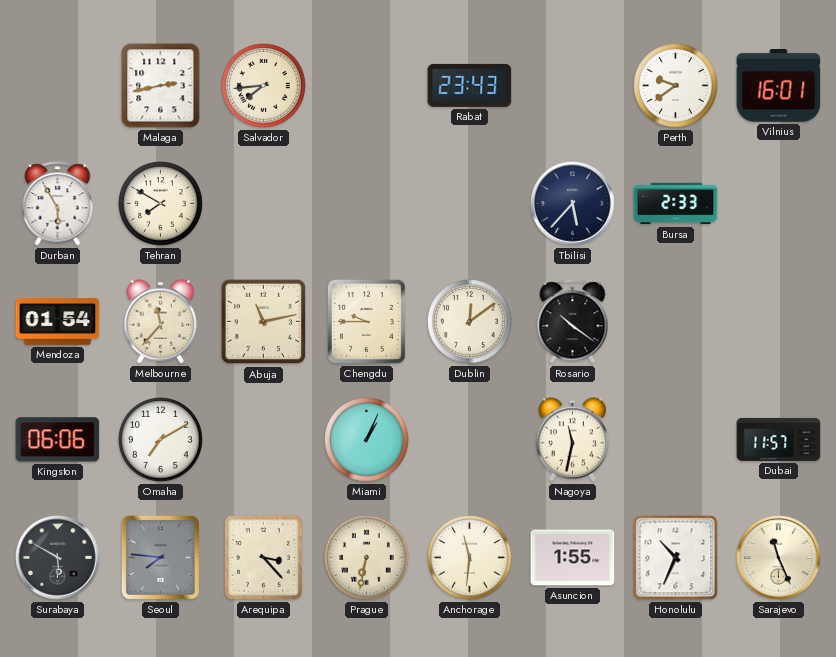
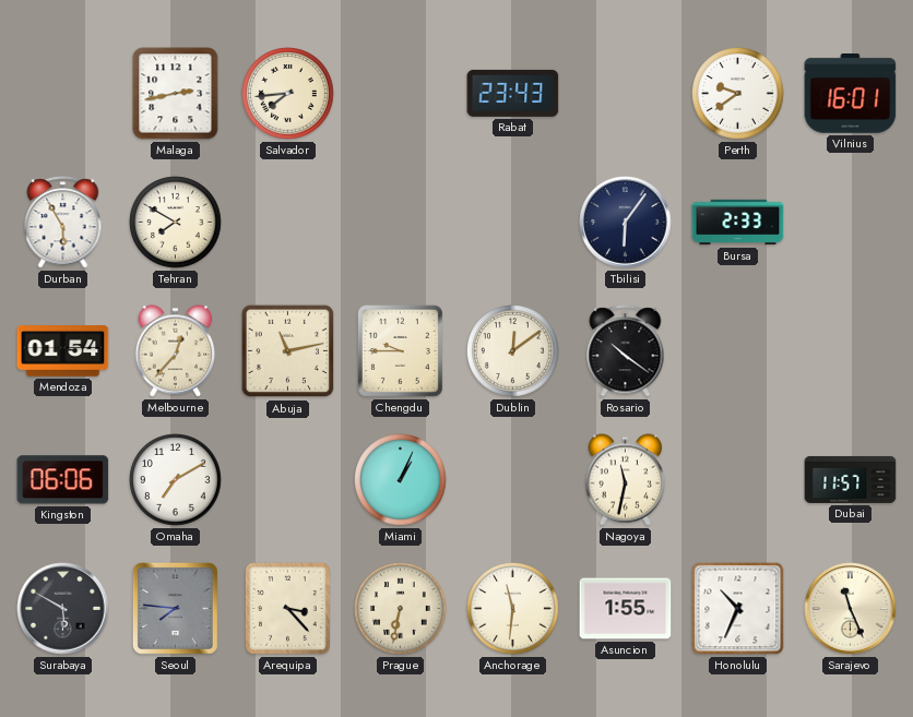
Tbilisi: 5:37 -> 6:06 (626, 223)
Melbourne: 11:37 -> 12:37 (176, 351)
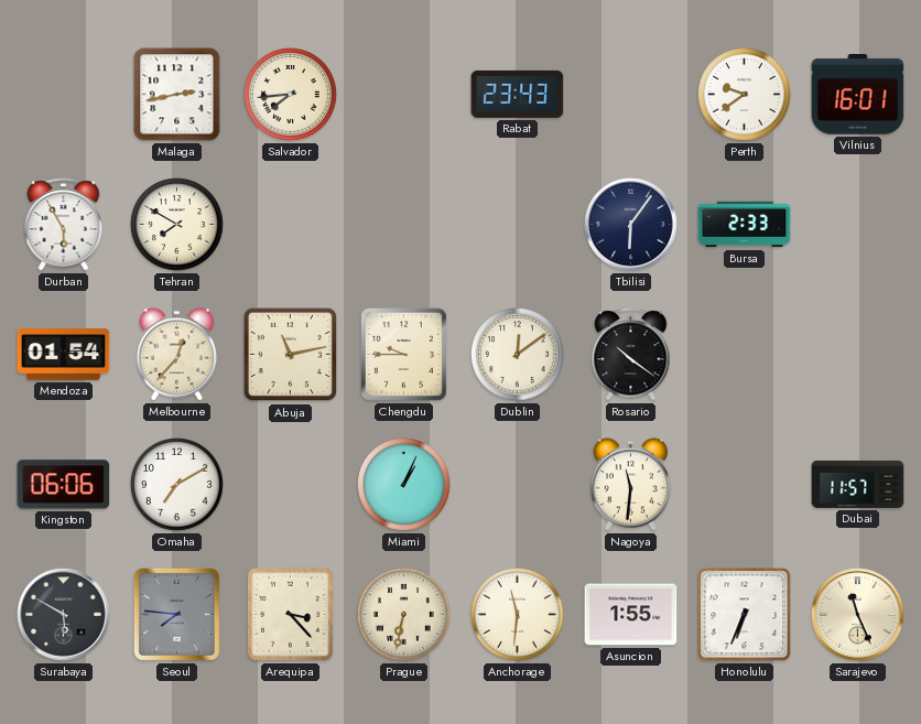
Nagoya: 11:32 -> 11:31 (631, 485)
Honolulu: 10:34 -> 6:34 (745, 615)
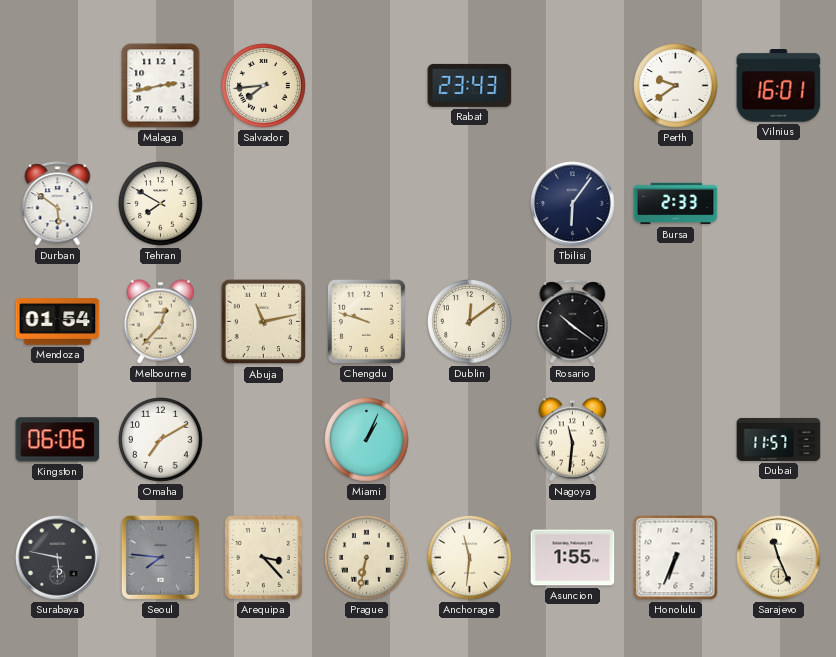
Durban: 5:55 -> 5:51 (58, 204)
Chengdu: 9:45 -> 9:48 (366, 321)
Surabaya: 5:50 -> 5:47 (58, 558)
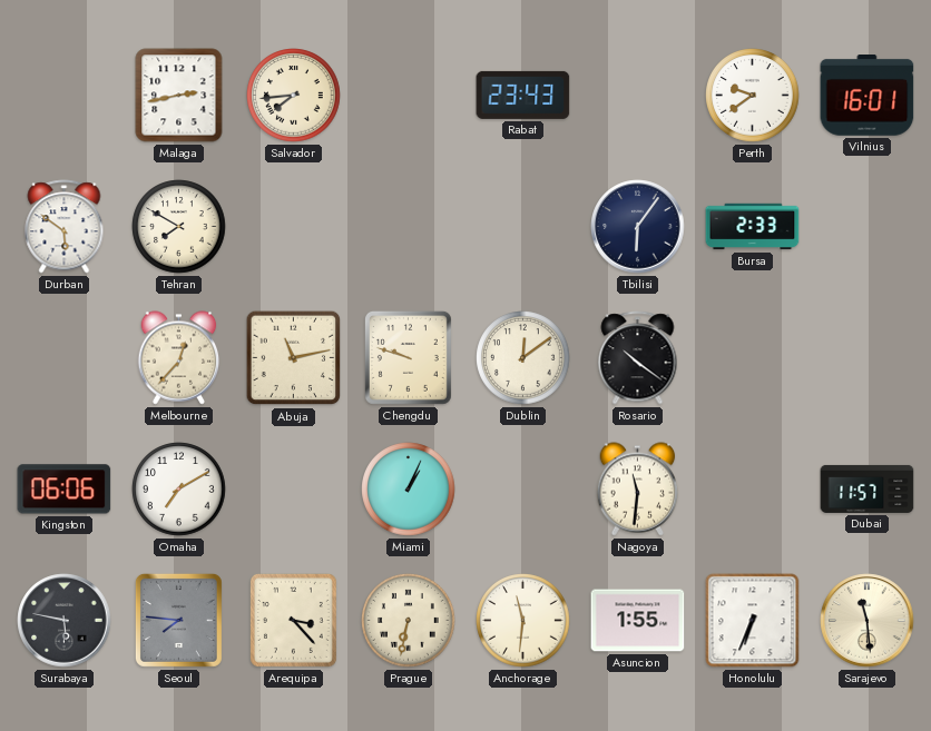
Mendoza: 01:54 -> none (58, 322)
Sarajevo: 11:26 -> 11:29 (868, 621)
